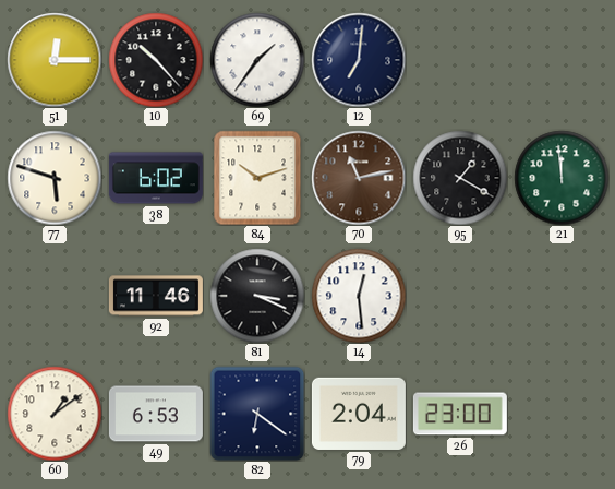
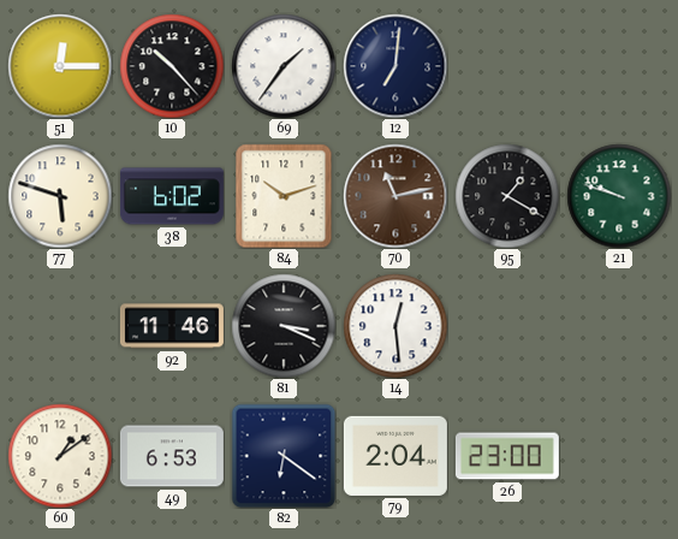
21: 11:59 -> 9:48 (619, 196)
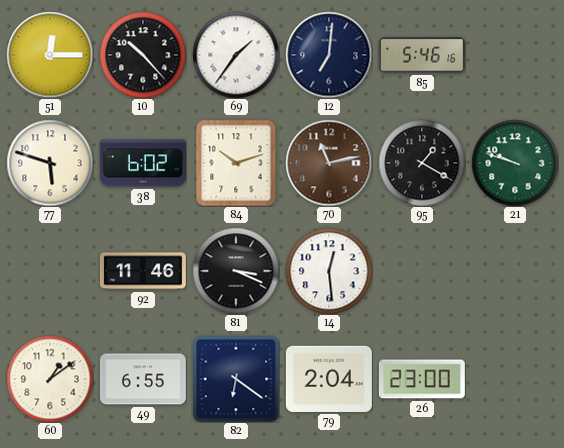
85: none -> 5:46 (422, 55)
49: 6:53 -> 6:55 (143, 379)
